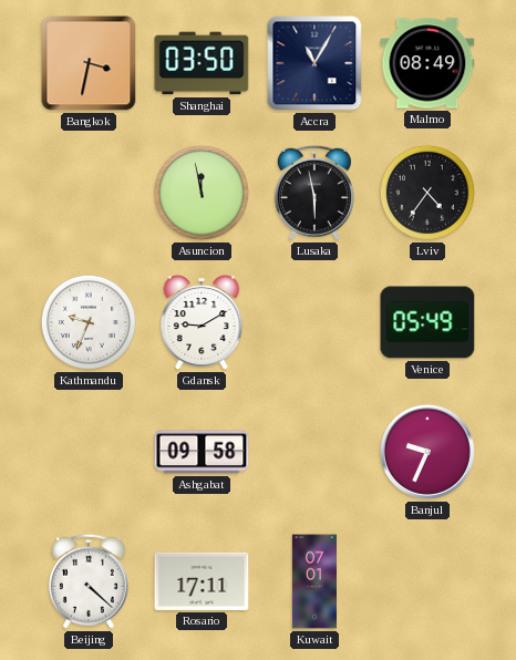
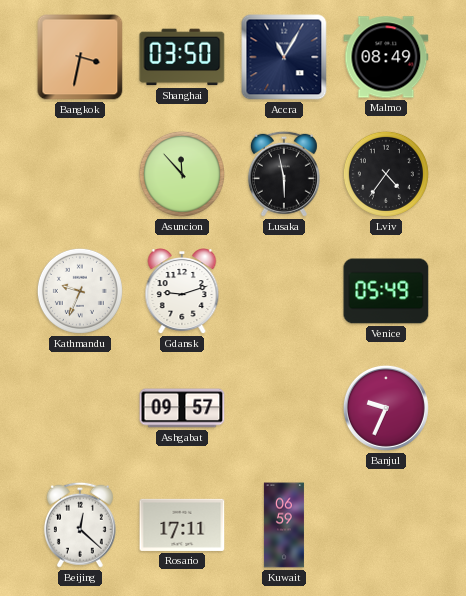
Asuncion: 11:58 -> 11:53 (182, 174)
Gdansk: 9:10 -> 9:12 (182, 292)
Ashgabat: 09:58 -> 09:57 (182, 408)
Beijing: 4:22 -> 12:22 (80, 525)
Kuwait: 07:01 -> 06:59 (284, 525)
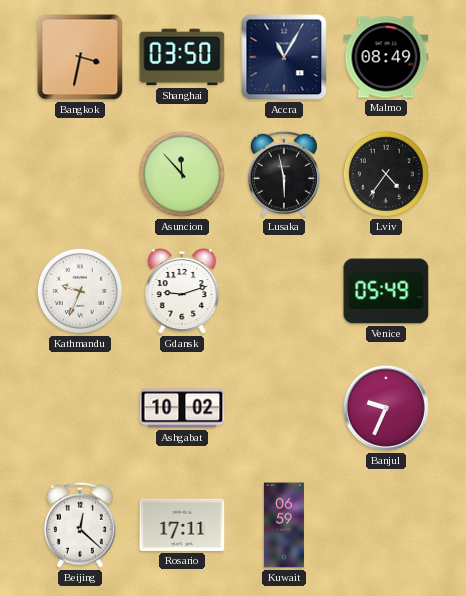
Ashgabat: 09:57 -> 10:02 (182, 408)
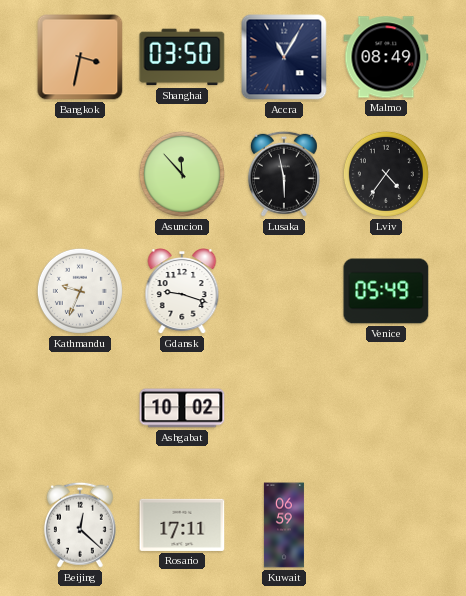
Gdansk: 9:12 -> 9:18 (182, 292)
Banjul: 9:34 -> none (386, 408)
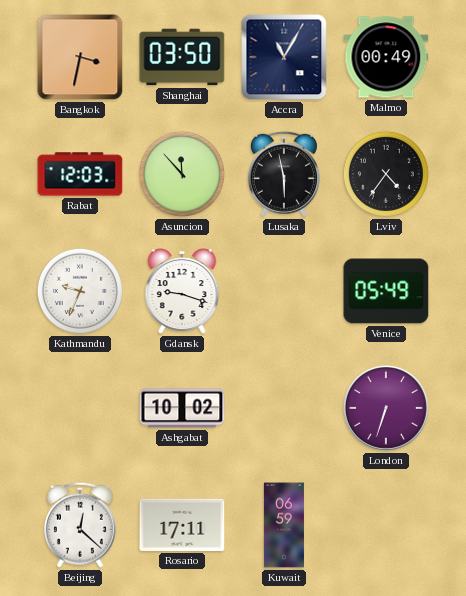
Malmo: 08:49 -> 00:49 (386, 57)
Rabat: none -> 12:03 (80, 174)
London: none -> 6:33 (386, 408)
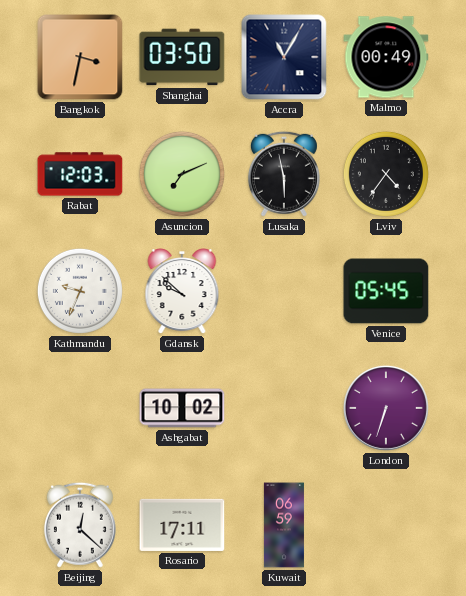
Asuncion: 11:53 -> 7:11 (182, 174)
Gdansk: 9:18 -> 9:52 (182, 292)
Venice: 05:49 -> 05:45 (386, 291)
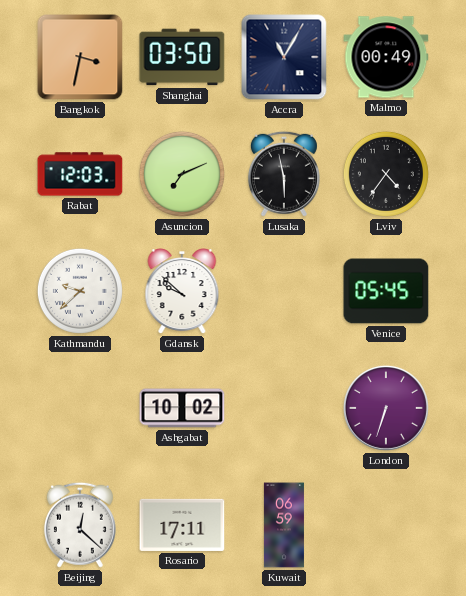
Kathmandu: 9:34 -> 9:38 (80, 291)
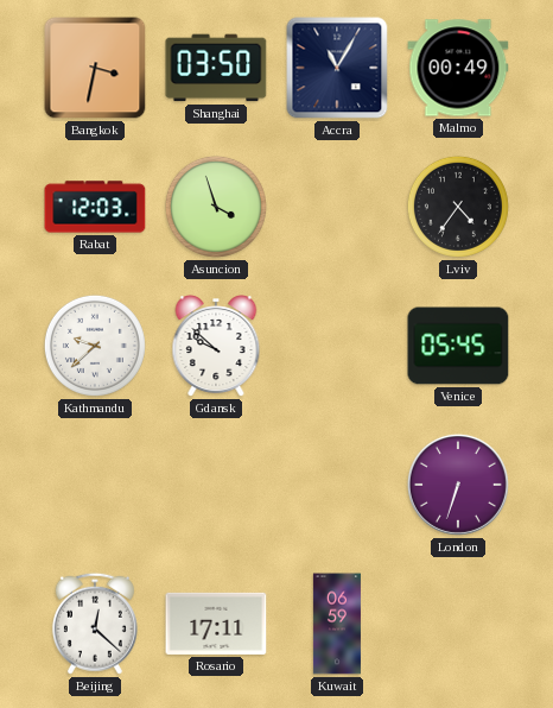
Asuncion: 7:11 -> 3:57 (216, 207)
Lusaka: 5:58 -> none (284, 174)
Ashgabat: 10:02 -> none (182, 408)
